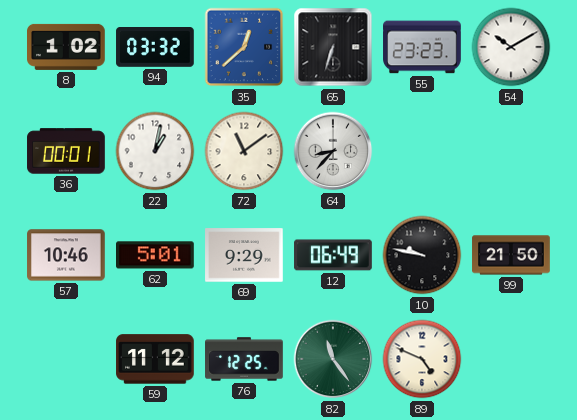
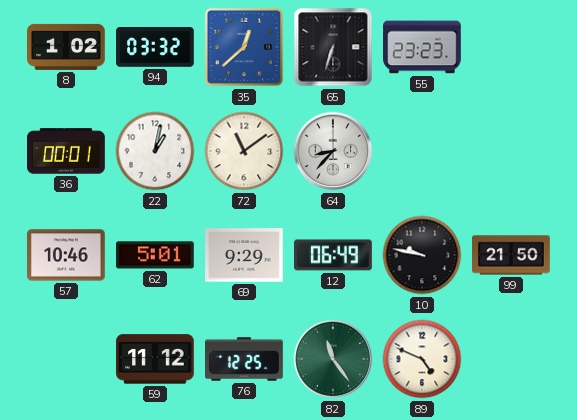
54: 10:10 -> none (511, 47)
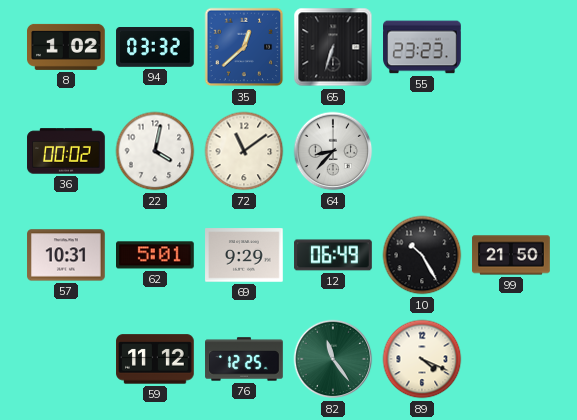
36: 00:01 -> 00:02 (66, 151)
22: 1:02 -> 4:02 (155, 151)
57: 10:46 -> 10:31 (66, 255)
10: 9:47 -> 10:25 (422, 255)
89: 4:49 -> 4:19 (422, 359)
